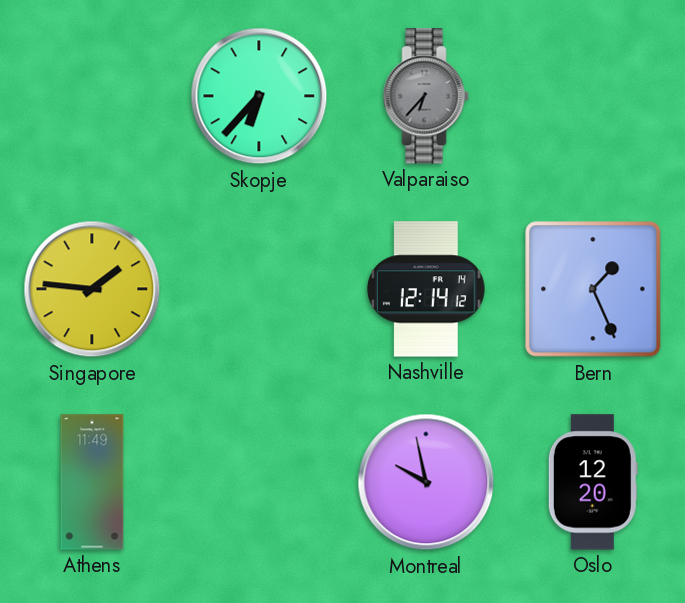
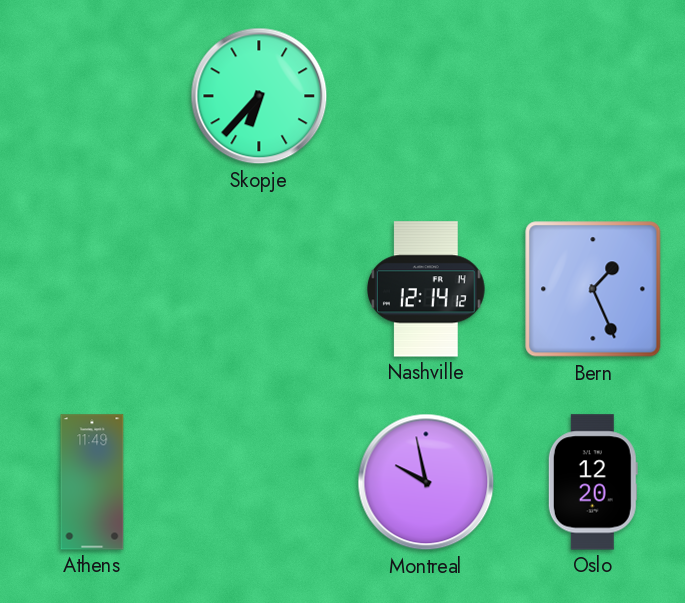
Valparaiso: 6:37 -> none (426, 96)
Singapore: 1:46 -> none (92, 289)
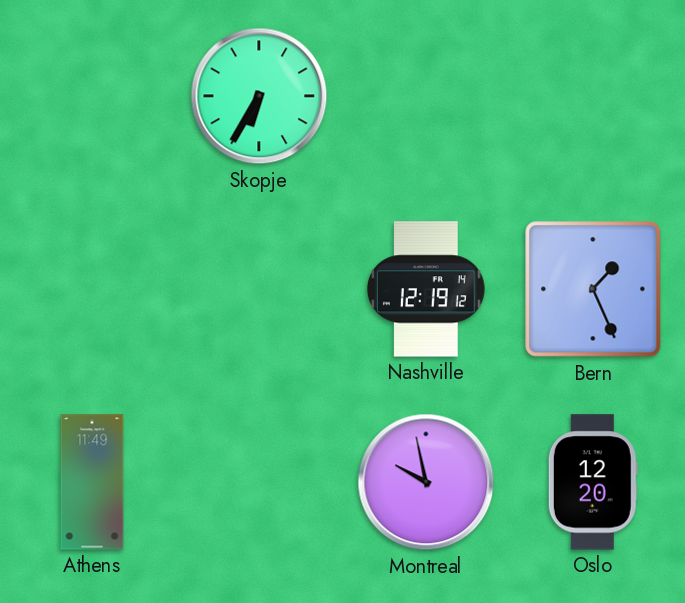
Skopje: 6:37 -> 6:35 (259, 96)
Nashville: 12:14 -> 12:19 (426, 289)
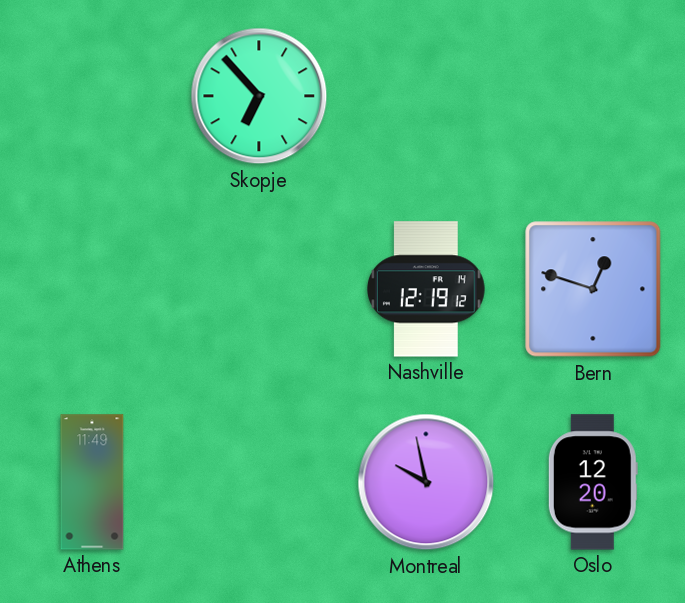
Skopje: 6:35 -> 6:53 (259, 96)
Bern: 1:26 -> 12:48 (593, 289)
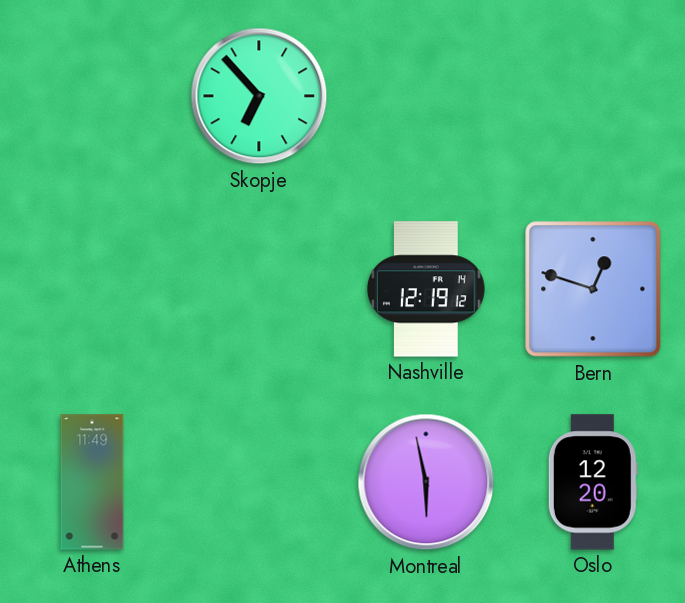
Montreal: 9:58 -> 5:58 (426, 482)
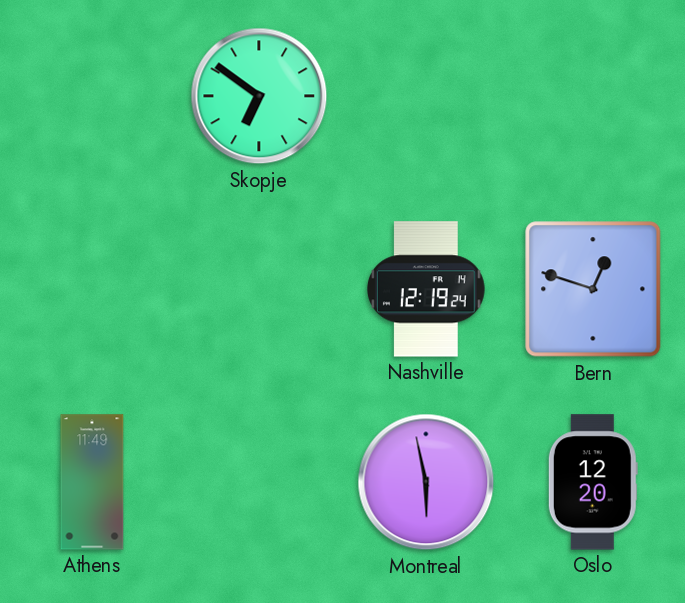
Skopje: 6:53 -> 6:51 (259, 96)
Nashville: 12:19:12 -> 12:19:24 (426, 289)
